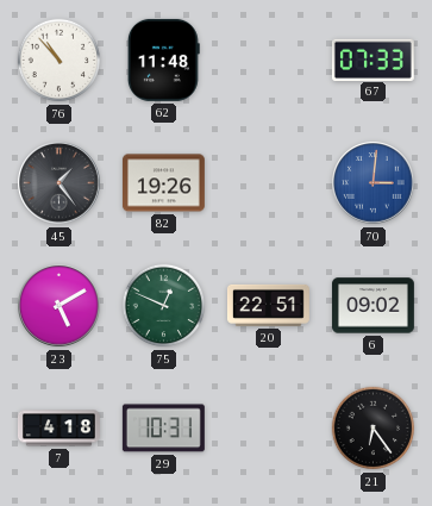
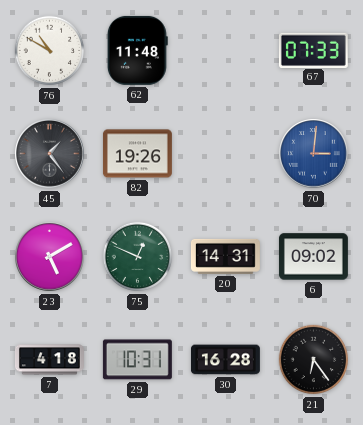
76: 10:53 -> 10:50 (50, 51)
20: 22:51 -> 14:31 (225, 256)
30: none -> 16:28 (225, 360)
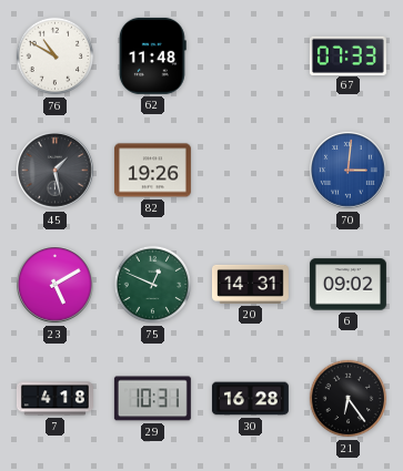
45: 1:24 -> 1:28 (56, 171)
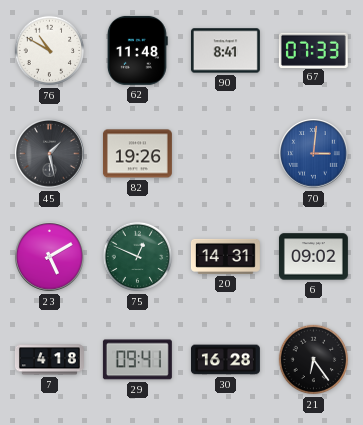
90: none -> 8:41 (225, 51)
29: 10:31 -> 09:41 (137, 360)
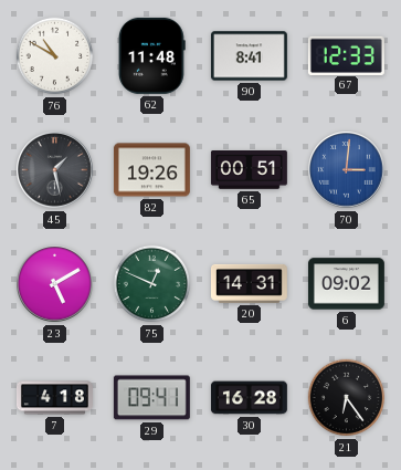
67: 07:33 -> 12:33 (346, 55)
65: none -> 00:51 (249, 170)
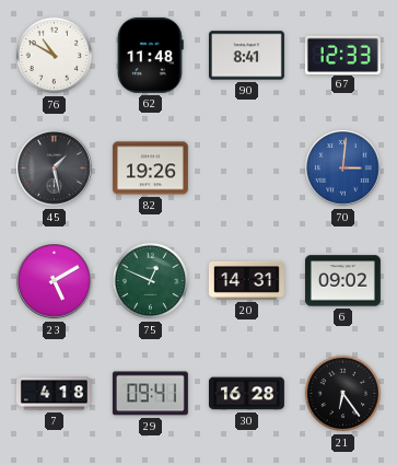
65: 00:51 -> none (249, 170)
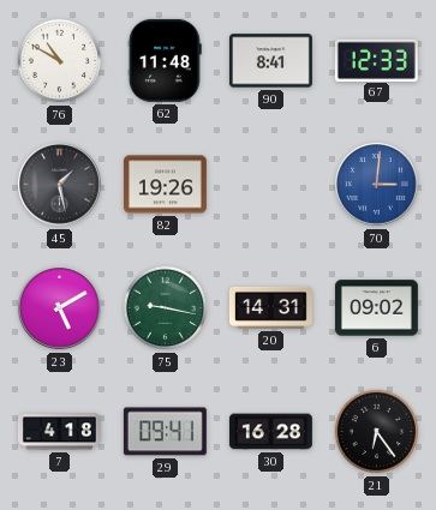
75: 12:49 -> 9:17 (166, 308)
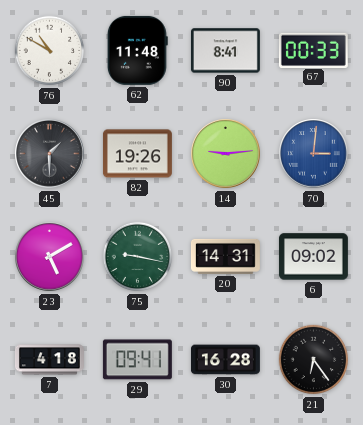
67: 12:33 -> 00:33 (313, 50)
45: 1:28 -> 1:30 (50, 154)
14: none -> 9:14 (226, 154)
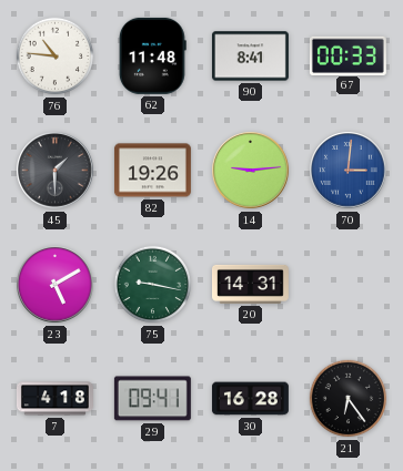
76: 10:50 -> 10:46 (56, 57)
6: 09:02 -> none (313, 257)
